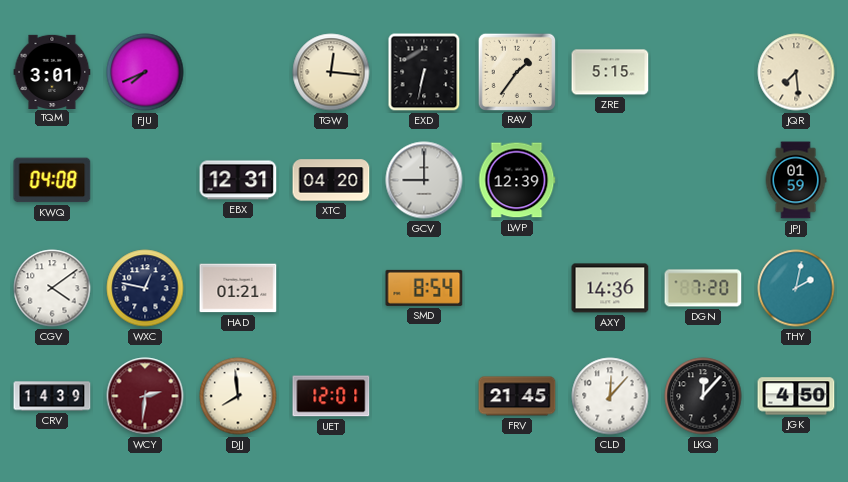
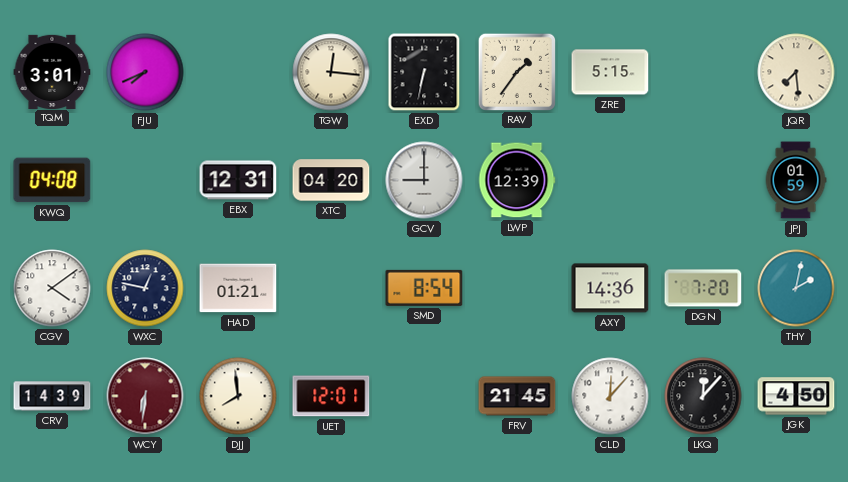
WCY: 2:31 -> 6:31 (145, 396)
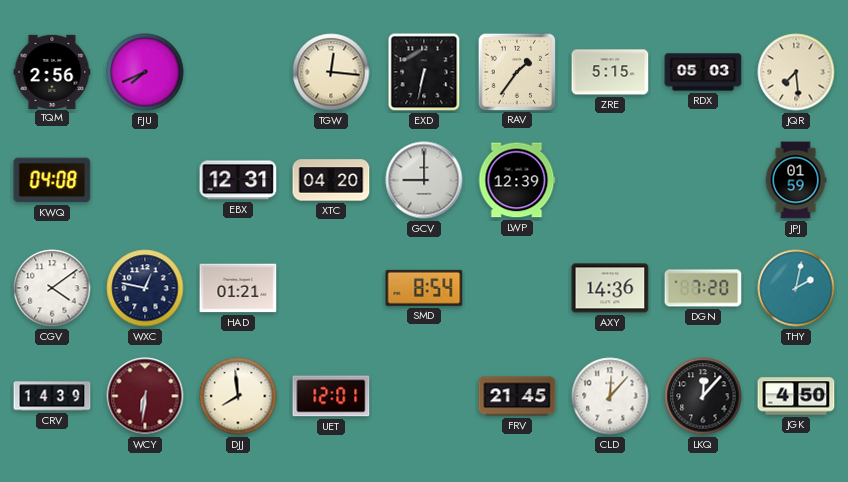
TQM: 3:01 -> 2:56 (52, 71)
RDX: none -> 05:03 (703, 72)
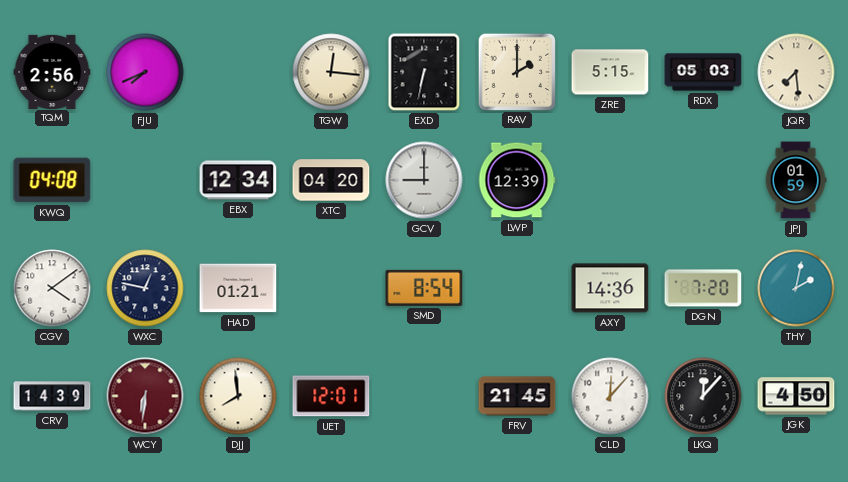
RAV: 1:36 -> 2:00 (516, 71)
EBX: 12:31 -> 12:34 (238, 180)
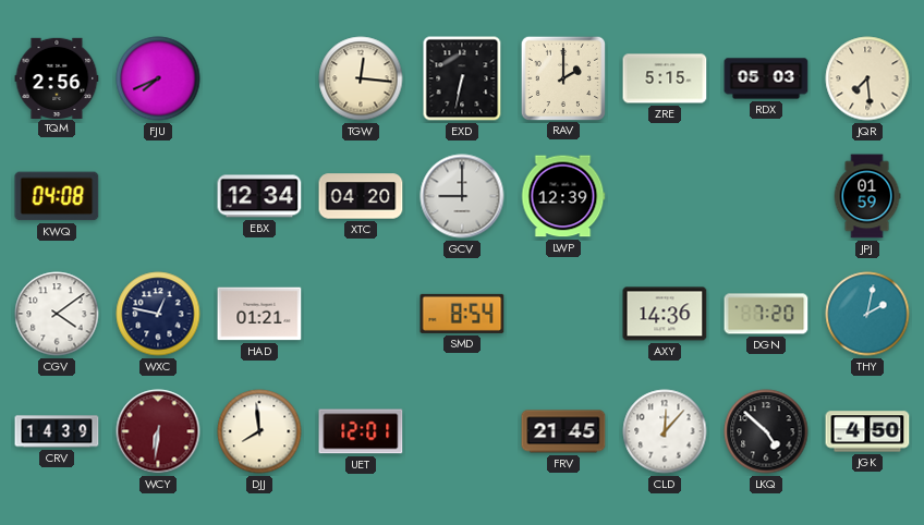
LKQ: 12:07 -> 4:52 (766, 431)
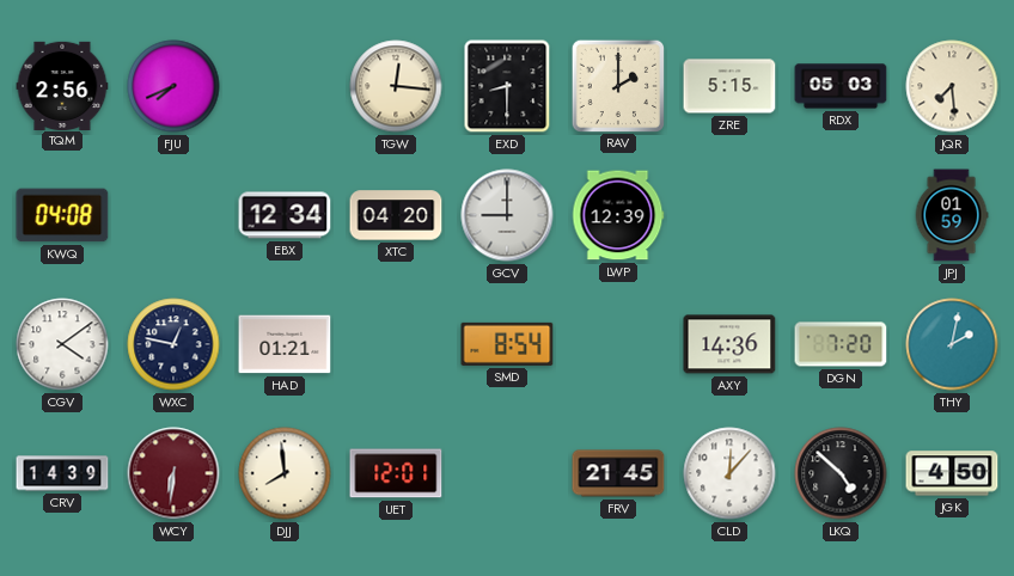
EXD: 6:32 -> 8:30 (507, 86)
